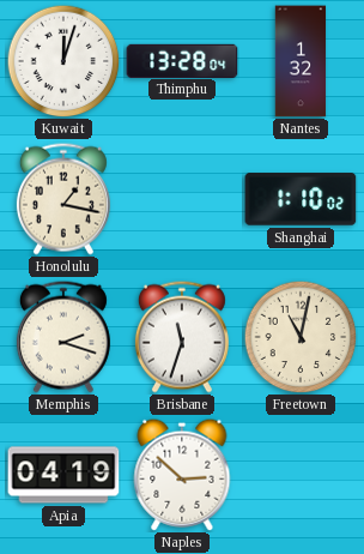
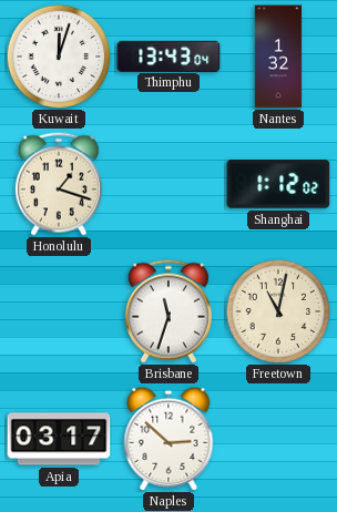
Thimphu: 13:28 -> 13:43 (168, 55)
Honolulu: 1:17 -> 1:18 (59, 184)
Shanghai: 1:10 -> 1:12 (278, 184)
Memphis: 2:18 -> none (63, 337)
Apia: 04:19 -> 03:17 (59, 439)
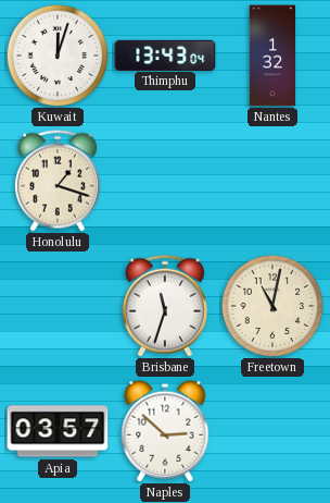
Shanghai: 1:12 -> none (278, 184)
Apia: 03:17 -> 03:57 (58, 431)
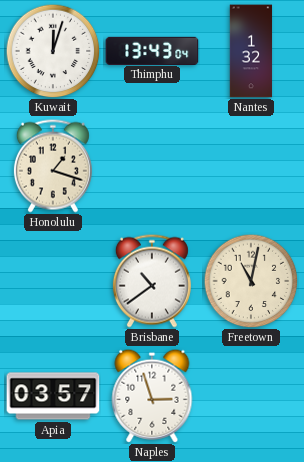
Brisbane: 11:33 -> 10:39 (152, 281)
Naples: 2:52 -> 2:57 (152, 396)
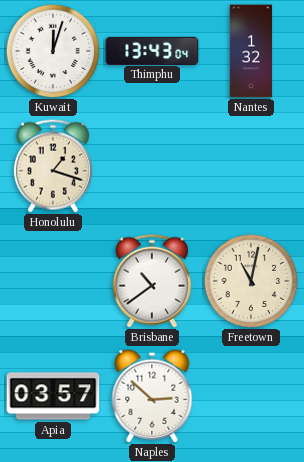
Naples: 2:57 -> 2:52 (152, 396)
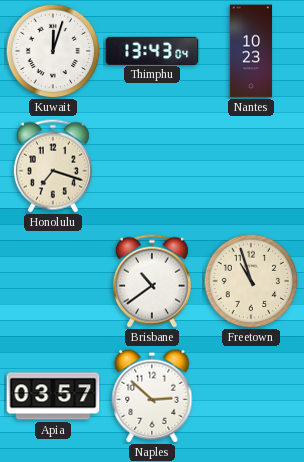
Nantes: 1:32 -> 10:23 (251, 51)
Honolulu: 1:18 -> 7:18 (53, 166)
Freetown: 11:02 -> 10:57 (251, 281)
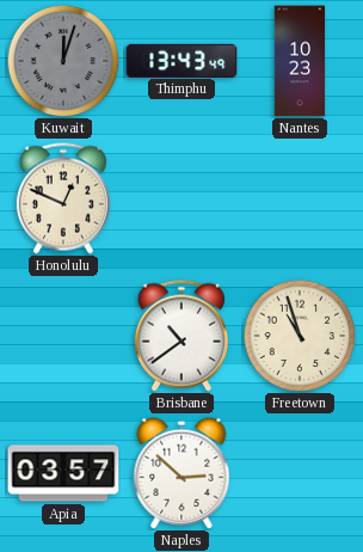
Kuwait dial: white -> grey (63, 61)
Thimphu: 13:43:04 -> 13:43:49 (181, 60)
Honolulu: 7:18 -> 12:49 (63, 198)
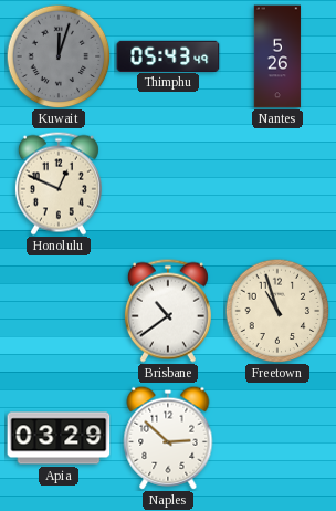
Thimphu: 13:43 -> 05:43 (168, 55)
Nantes: 10:23 -> 5:26 (277, 56)
Apia: 03:57 -> 03:29 (59, 438)
